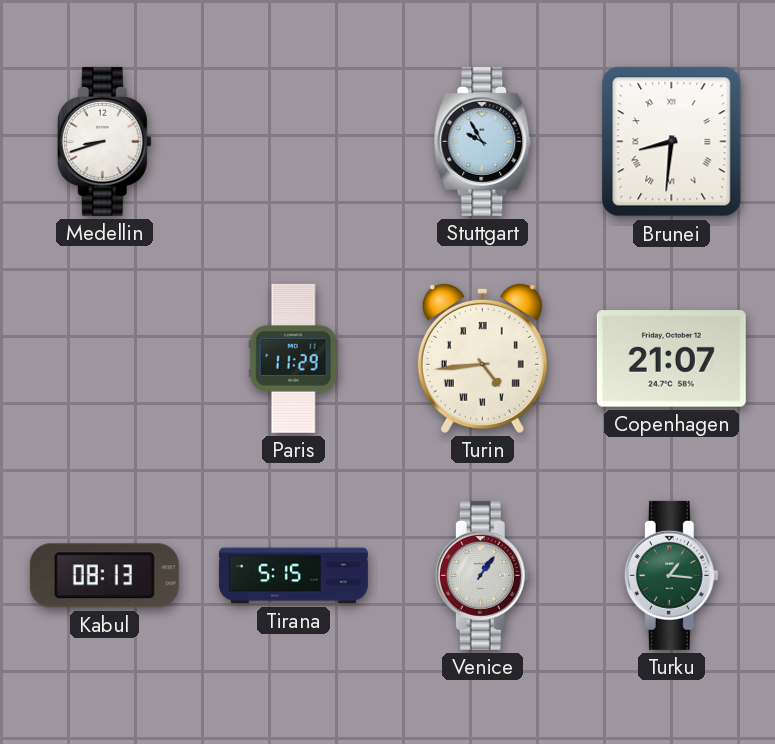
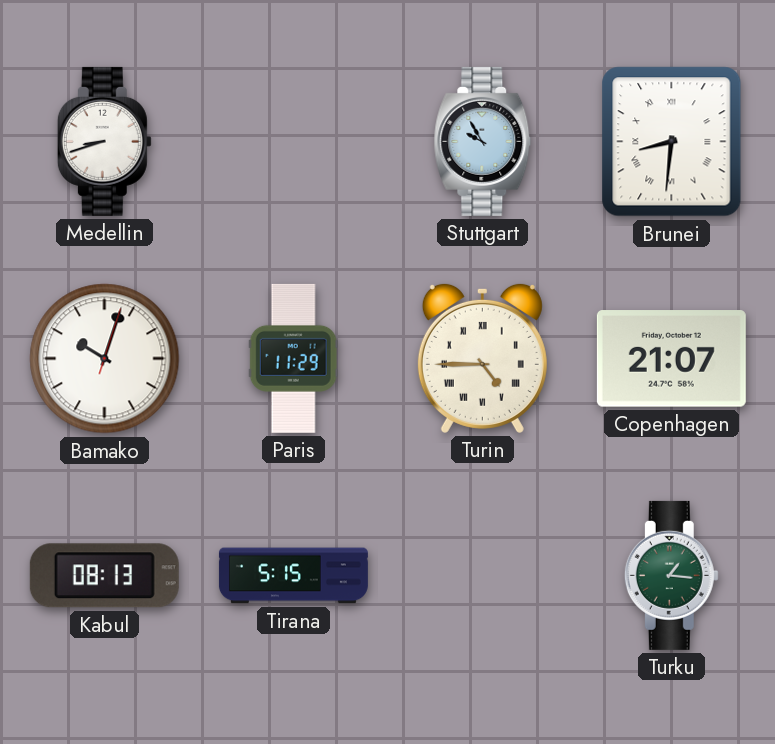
Bamako: none -> 10:03 (105, 359)
Turin: 4:44 -> 4:45 (482, 358)
Venice: 1:06 -> none (482, 575)
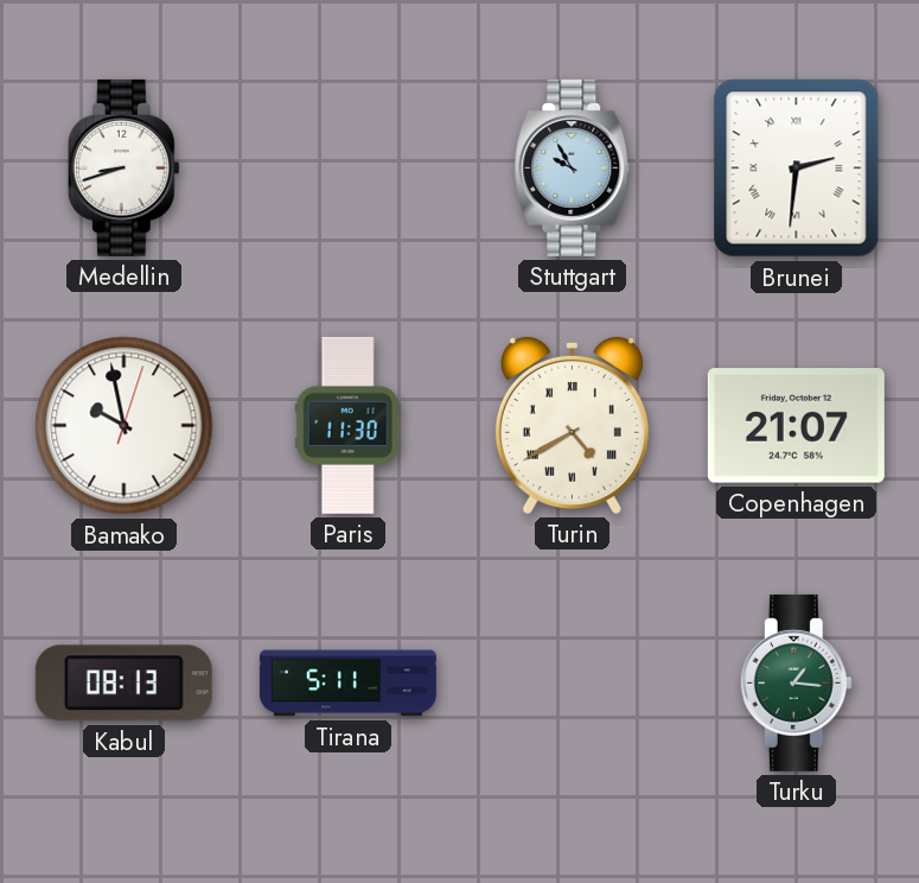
Brunei: 8:31 -> 2:31 (797, 169)
Bamako: 10:03 -> 9:58 (125, 426)
Paris: 11:29 -> 11:30 (347, 425)
Turin: 4:45 -> 4:40 (572, 425)
Tirana: 5:15 -> 5:11 (347, 684)
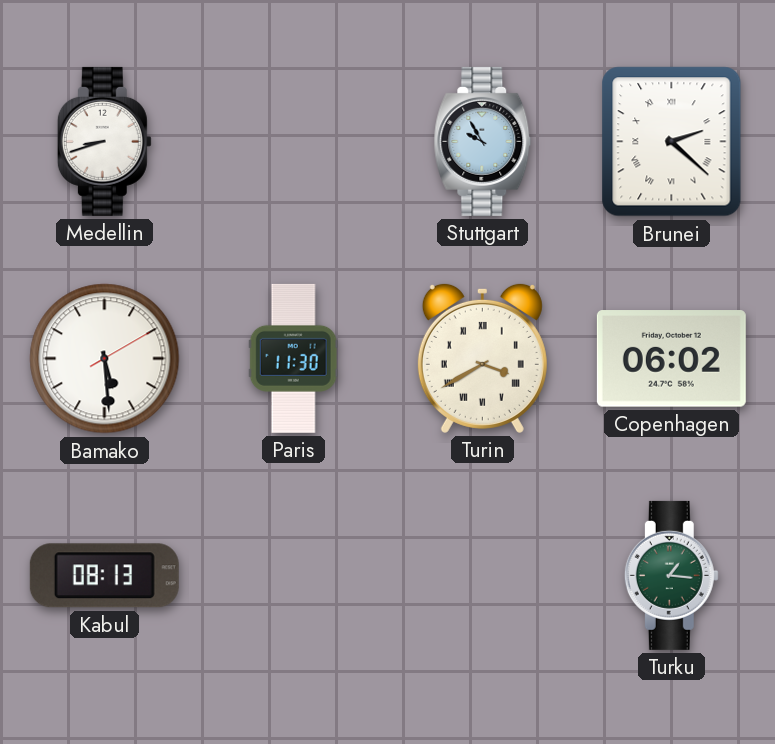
Brunei: 2:31 -> 2:22 (672, 142)
Bamako: 9:58 -> 5:29 (105, 359)
Turin: 4:40 -> 3:40 (482, 358)
Copenhagen: 21:07 -> 06:02 (671, 359)
Tirana: 5:11 -> none (347, 684)
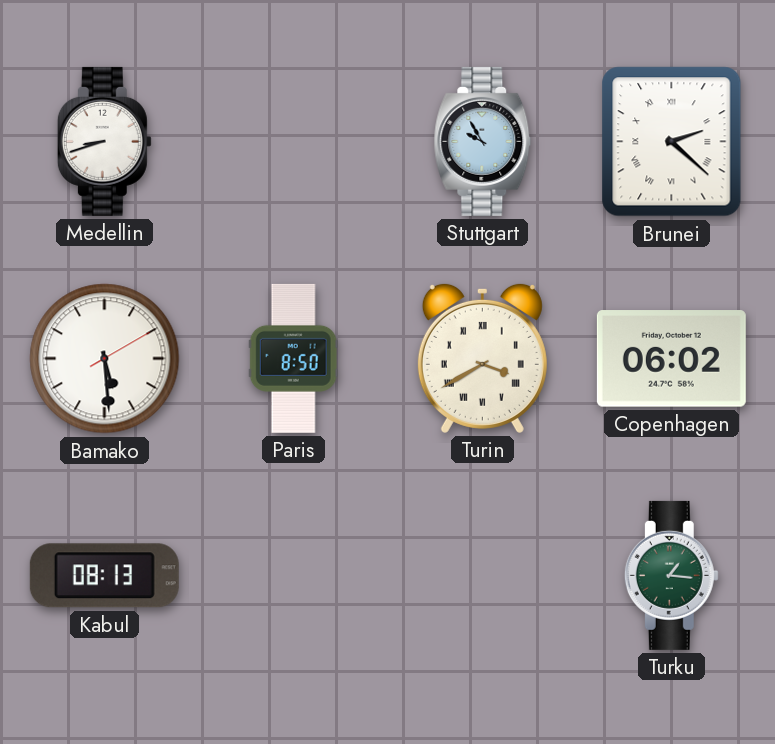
Paris: 11:30 -> 8:50 (293, 358)
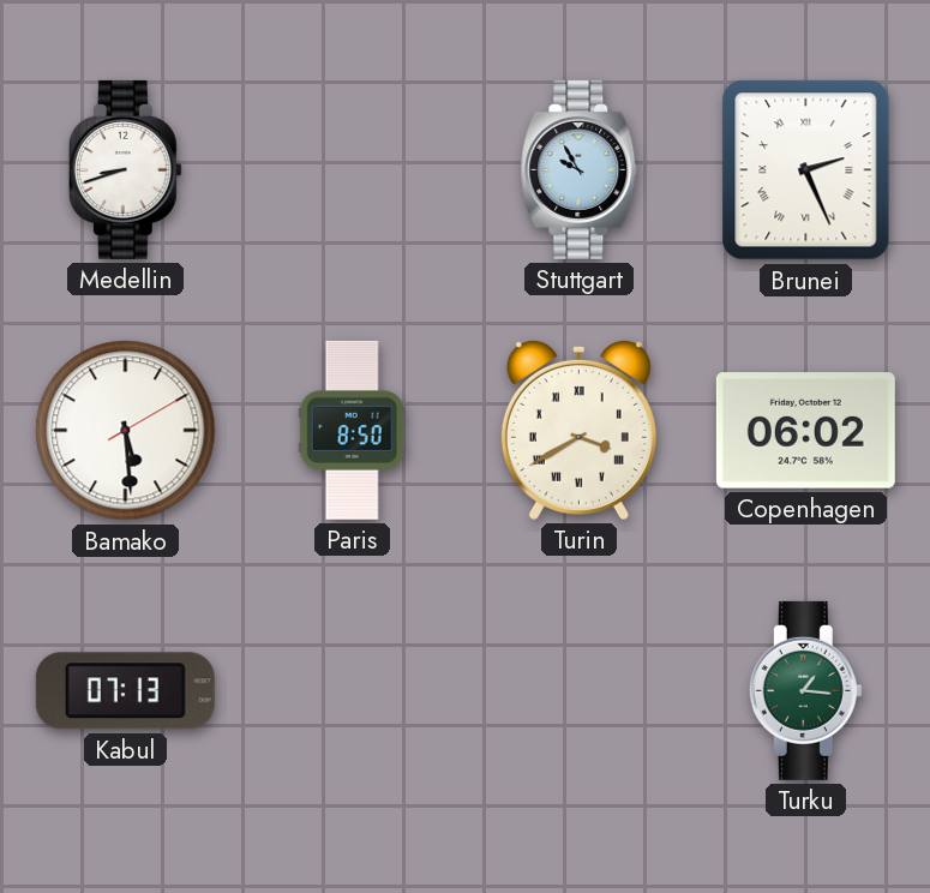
Brunei: 2:22 -> 2:26 (806, 170)
Kabul: 08:13 -> 07:13 (125, 691)
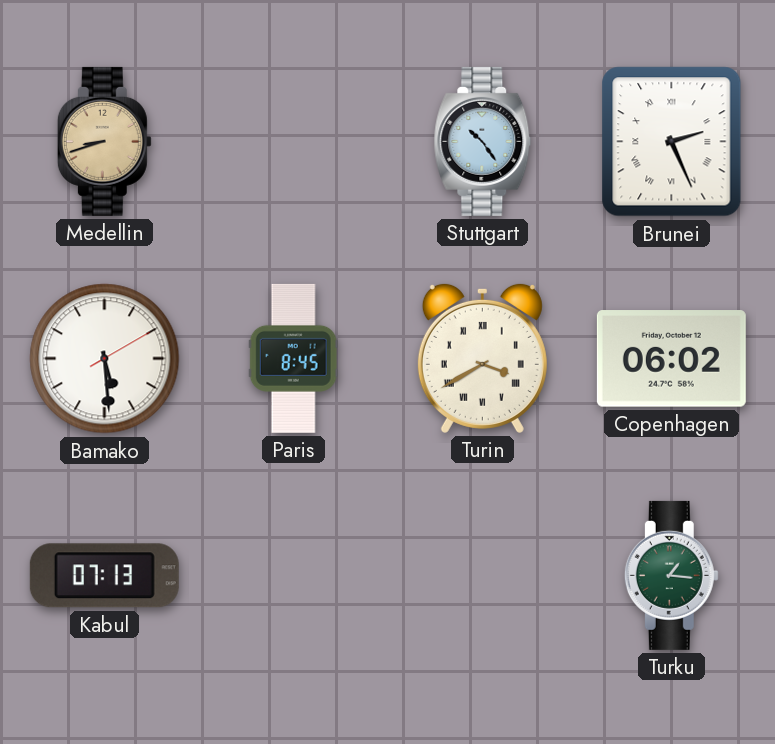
Medellin dial: white -> champagne (104, 141)
Stuttgart: 9:55 -> 10:24 (483, 141)
Paris: 8:50 -> 8:45 (293, 358)
